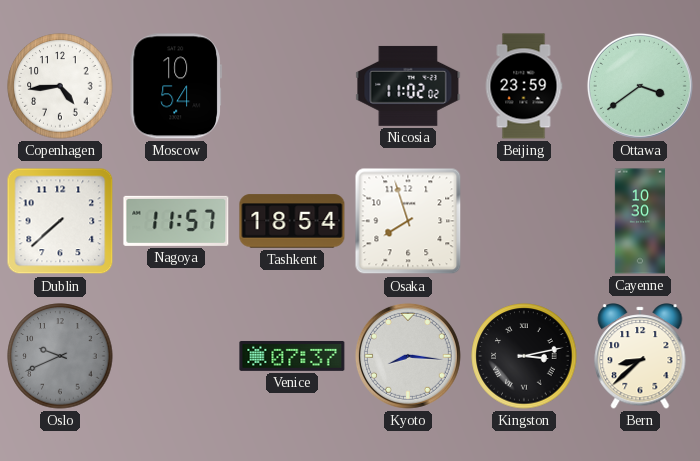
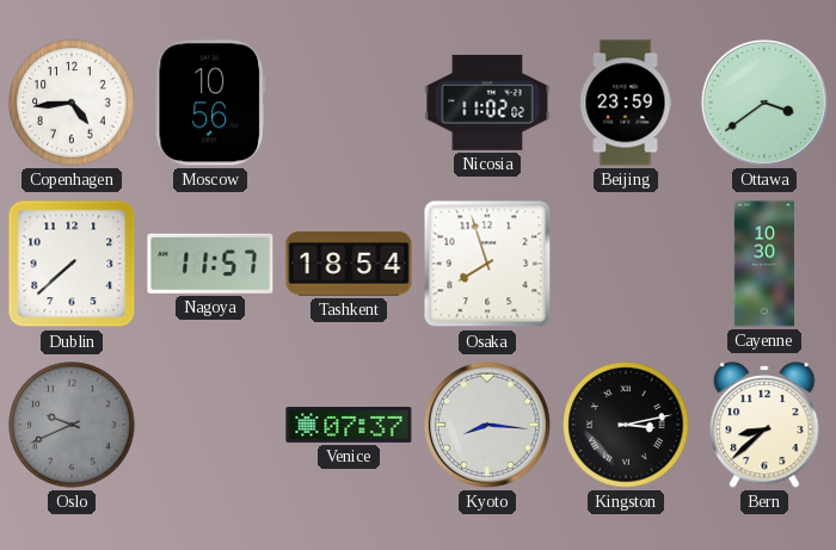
Moscow: 10:54 -> 10:56 (210, 103)
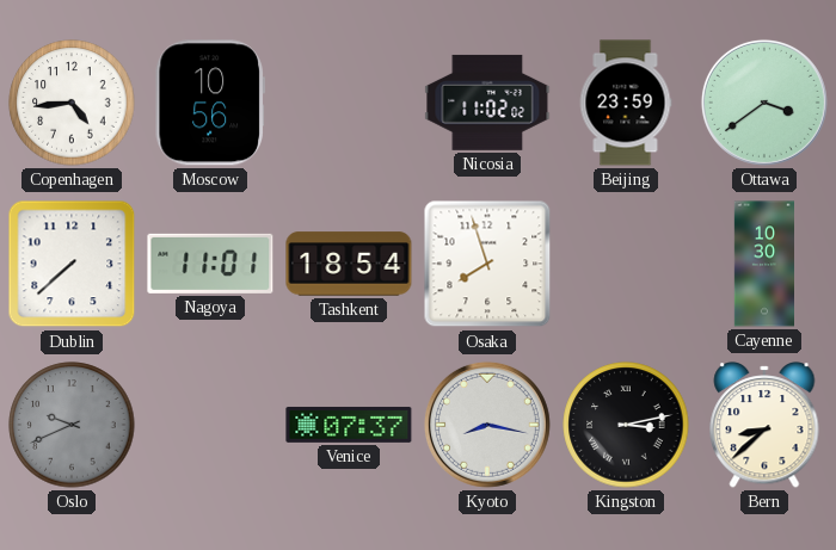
Nagoya: 11:57 -> 11:01 (210, 264)
Kyoto: 8:16 -> 8:17 (487, 425)
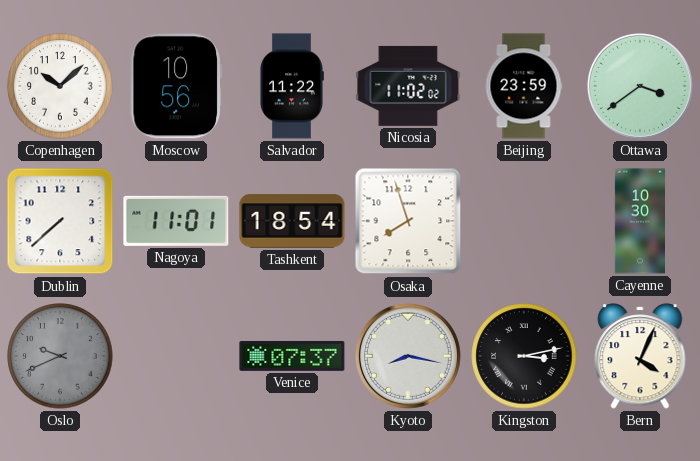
Copenhagen: 4:44 -> 10:08 (60, 86)
Salvador: none -> 11:22 (291, 86)
Bern: 8:38 -> 4:04 (640, 356)
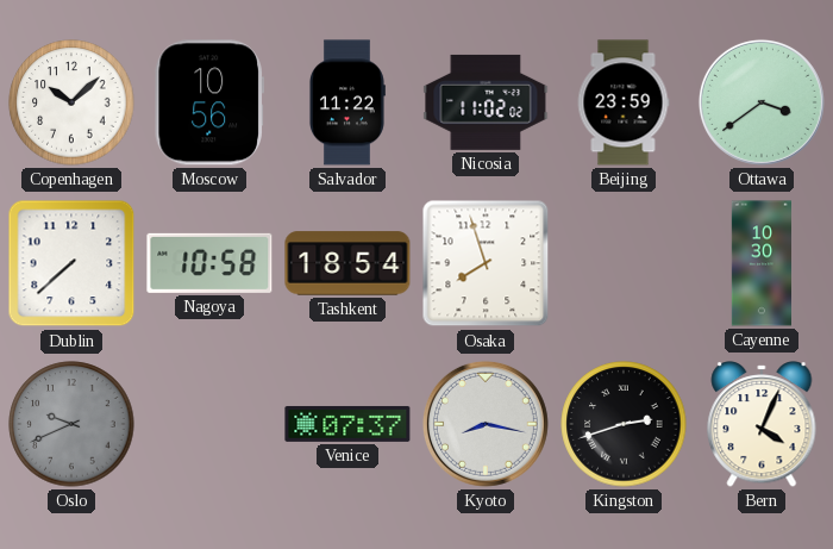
Nagoya: 11:01 -> 10:58 (209, 263)
Kingston: 3:13 -> 2:42 (624, 424)
